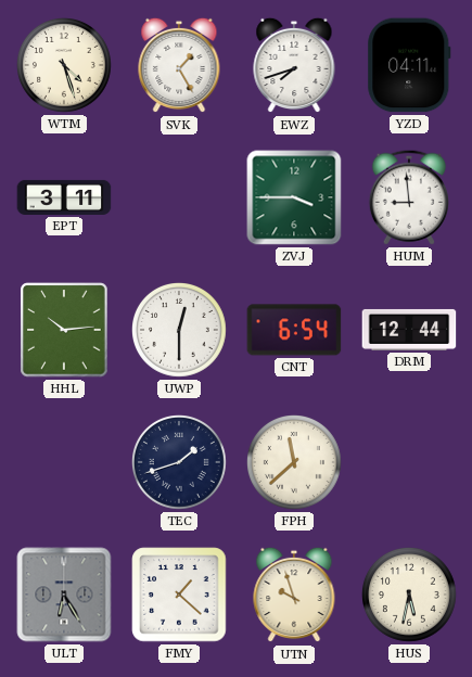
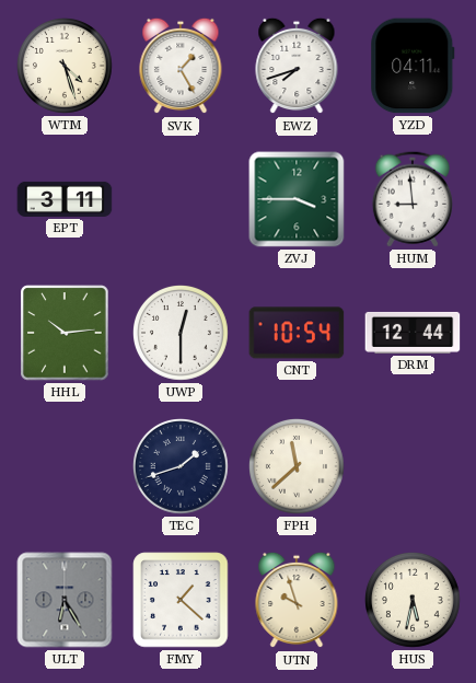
CNT: 6:54 -> 10:54 (297, 333)
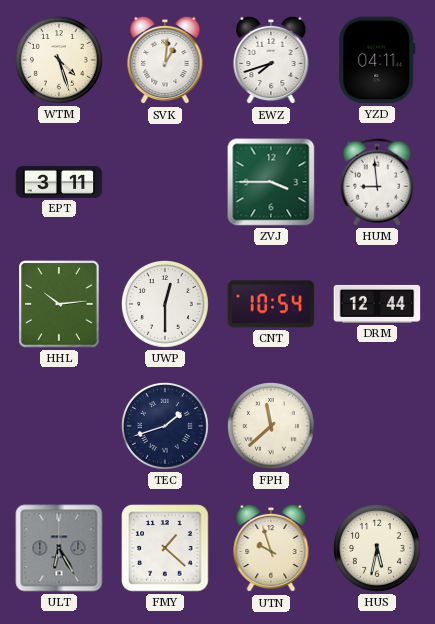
SVK: 1:25 -> 1:01 (165, 60)
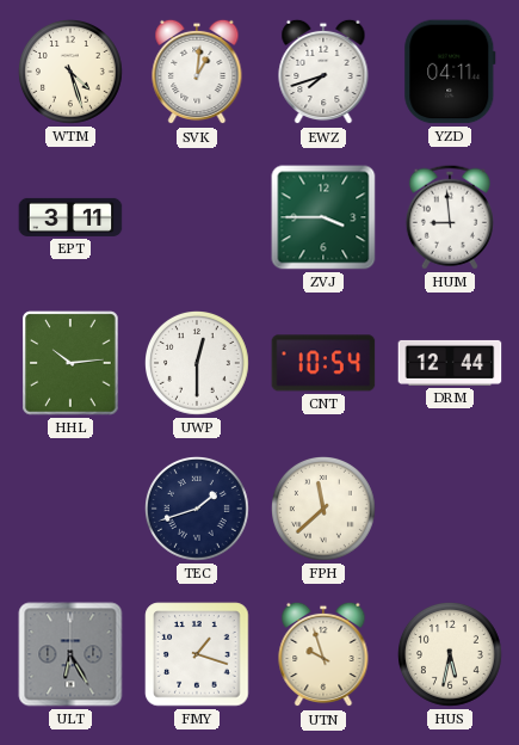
FMY: 1:22 -> 1:18 (197, 654)
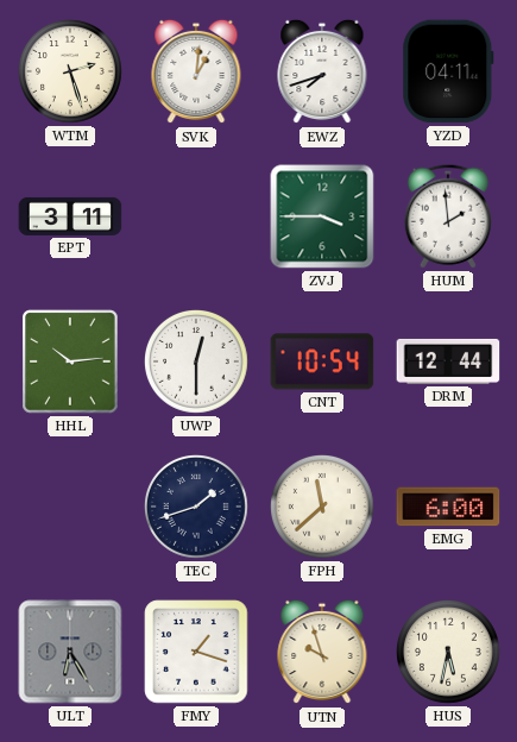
WTM: 4:27 -> 2:27 (71, 73)
HUM: 8:59 -> 1:59 (448, 216)
EMG: none -> 6:00 (448, 507)
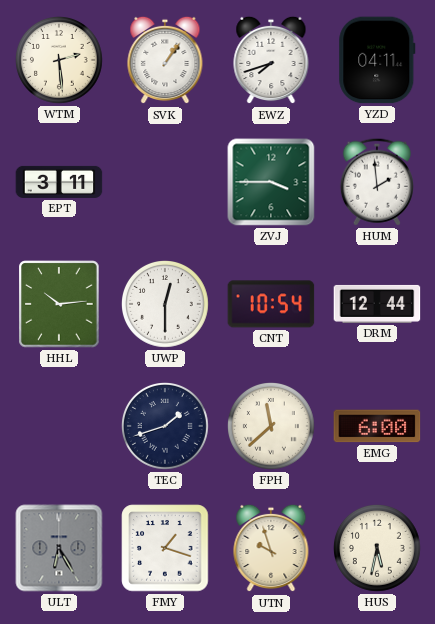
WTM: 2:27 -> 2:29 (60, 61)
SVK: 1:01 -> 1:06 (165, 60)
